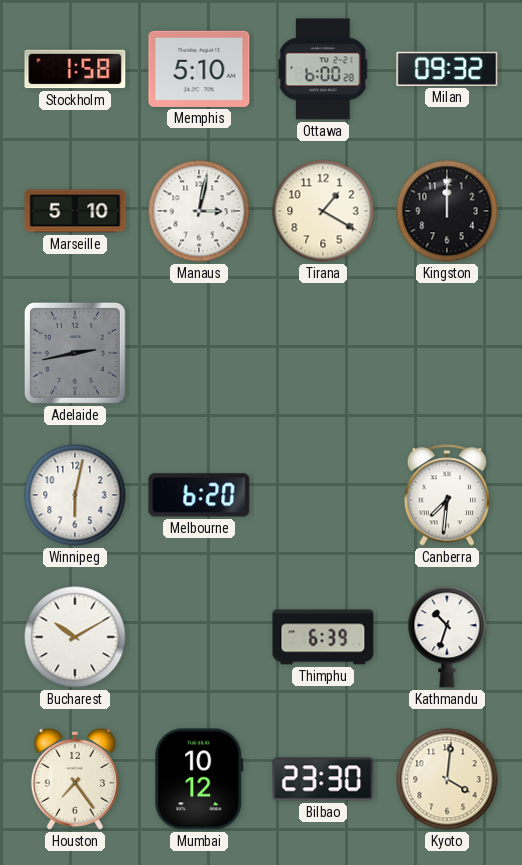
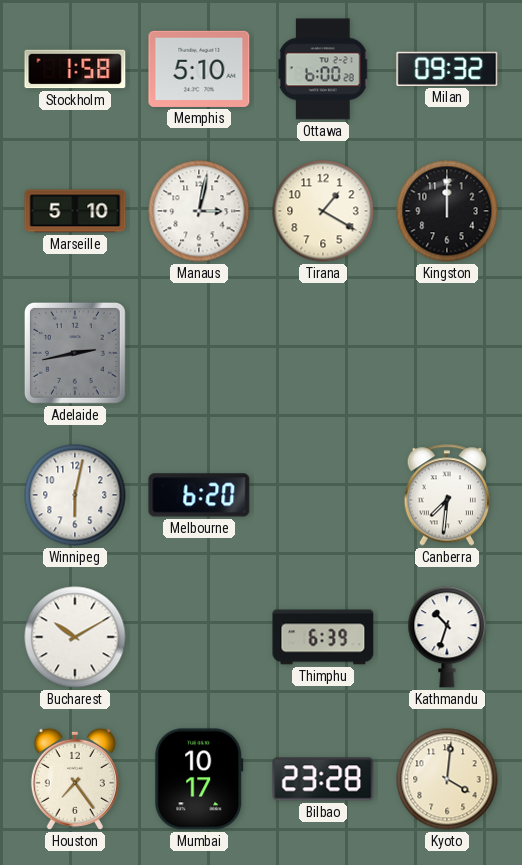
Mumbai: 10:12 -> 10:17 (199, 779)
Bilbao: 23:30 -> 23:28 (323, 779)
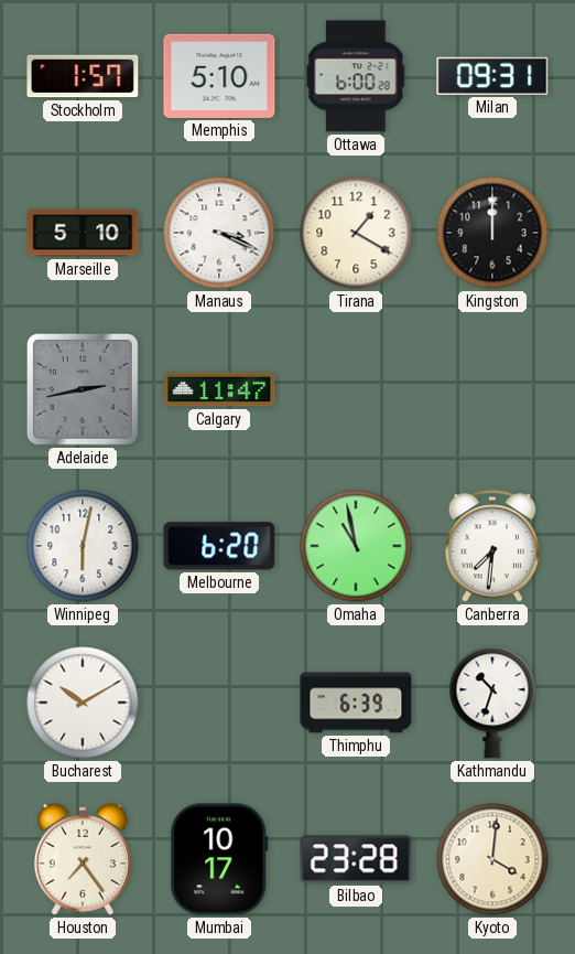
Stockholm: 1:58 -> 1:57 (83, 76)
Milan: 09:32 -> 09:31 (492, 76)
Manaus: 3:02 -> 3:19 (219, 233)
Calgary: none -> 11:47 (219, 389)
Omaha: none -> 10:58 (356, 546)
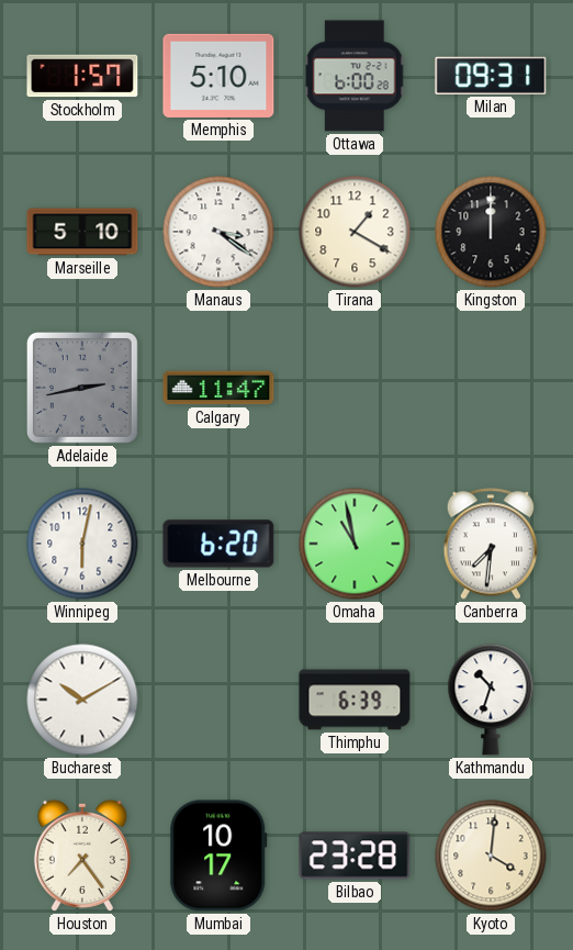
Manaus: 3:19 -> 3:21 (218, 232)
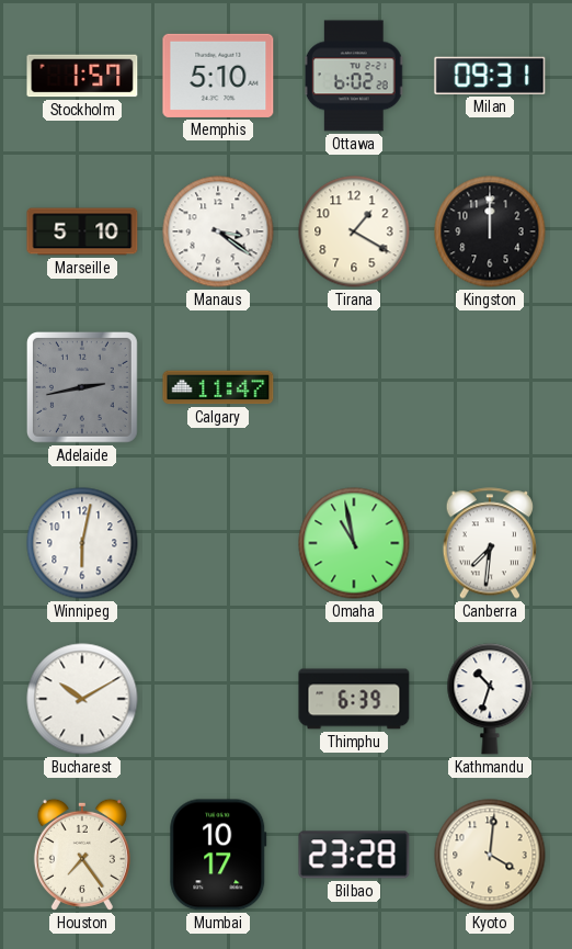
Ottawa: 6:00 -> 6:02 (354, 76)
Melbourne: 6:20 -> none (218, 544)
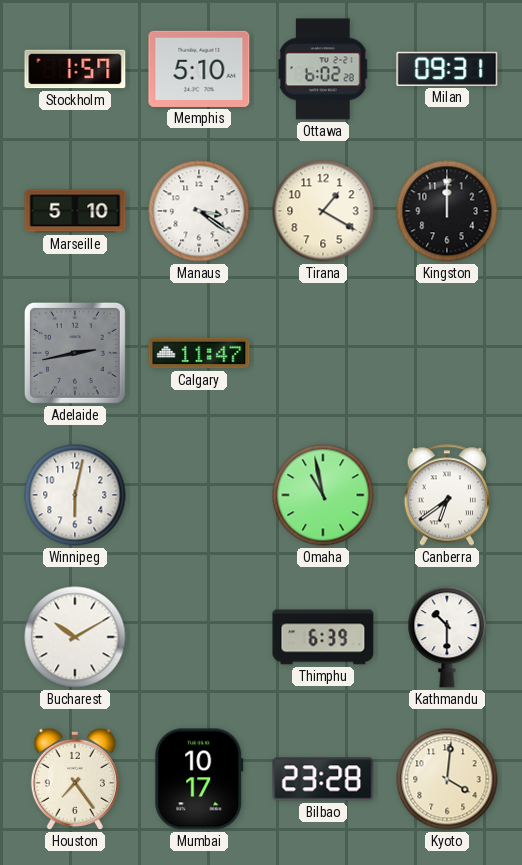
Canberra: 7:31 -> 6:39 (447, 495)
Kathmandu: 10:33 -> 10:30 (447, 637)
